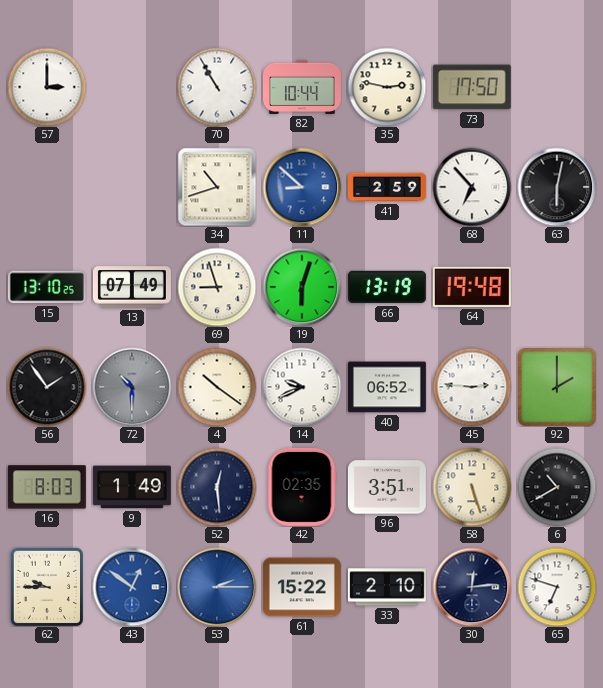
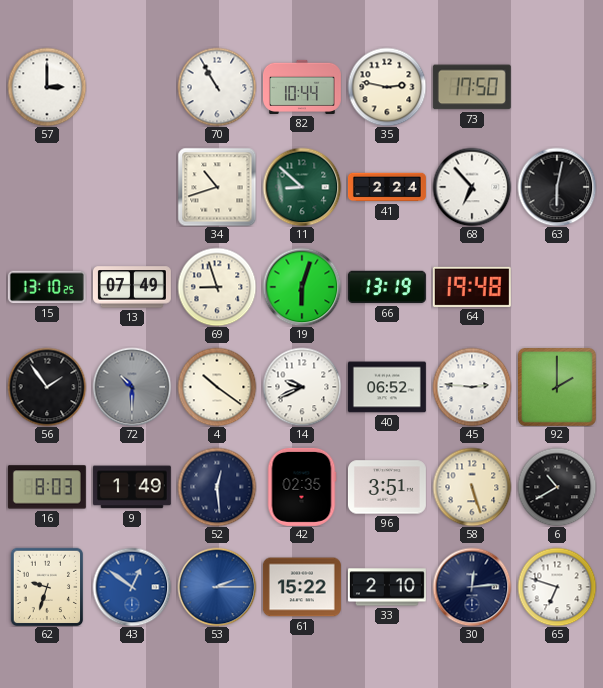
11 dial: blue -> green (302, 187)
41: 2:59 -> 2:24 (387, 187)
62: 9:45 -> 9:33 (47, 587)
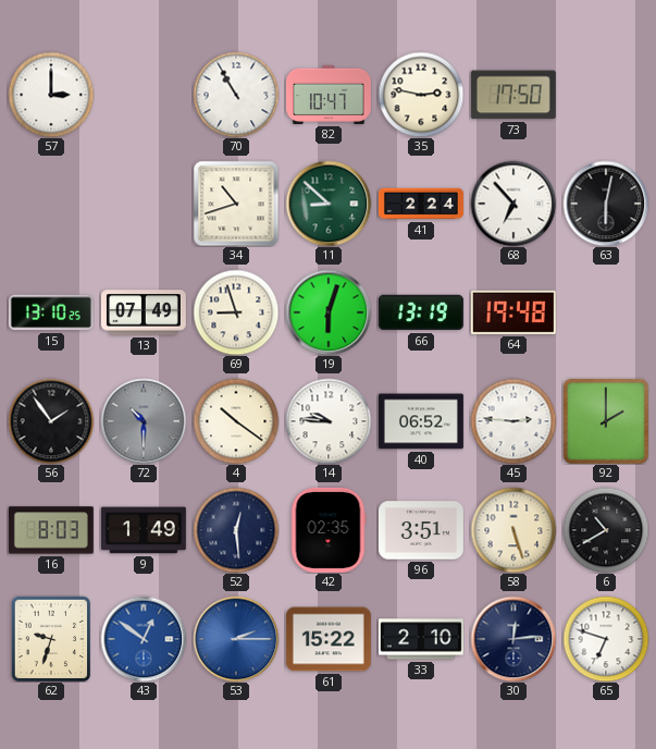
82: 10:44 -> 10:47 (329, 95)
14: 9:41 -> 9:46 (329, 421)
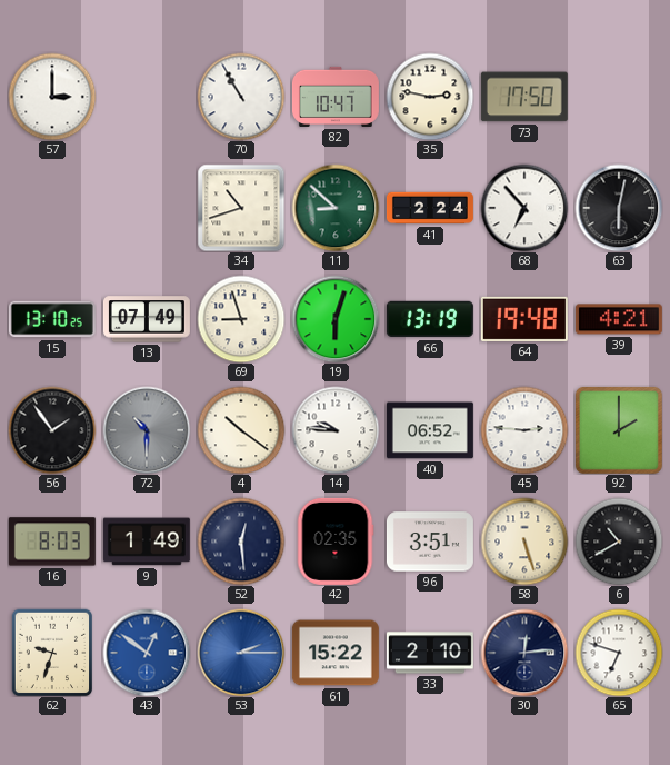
39: none -> 4:21 (619, 319)
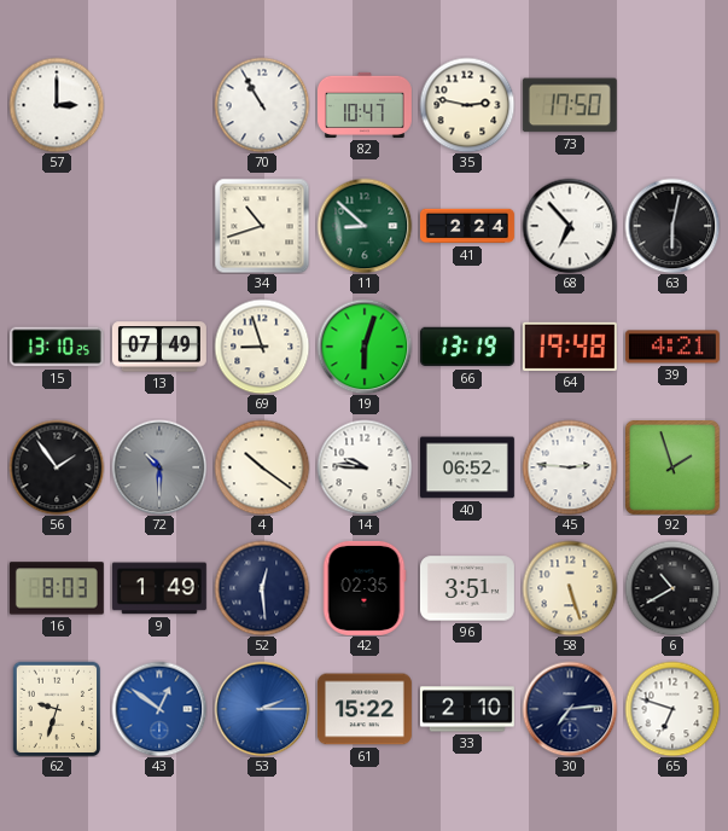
92: 2:00 -> 1:57 (672, 467)
30: 12:14 -> 7:14 (570, 709)
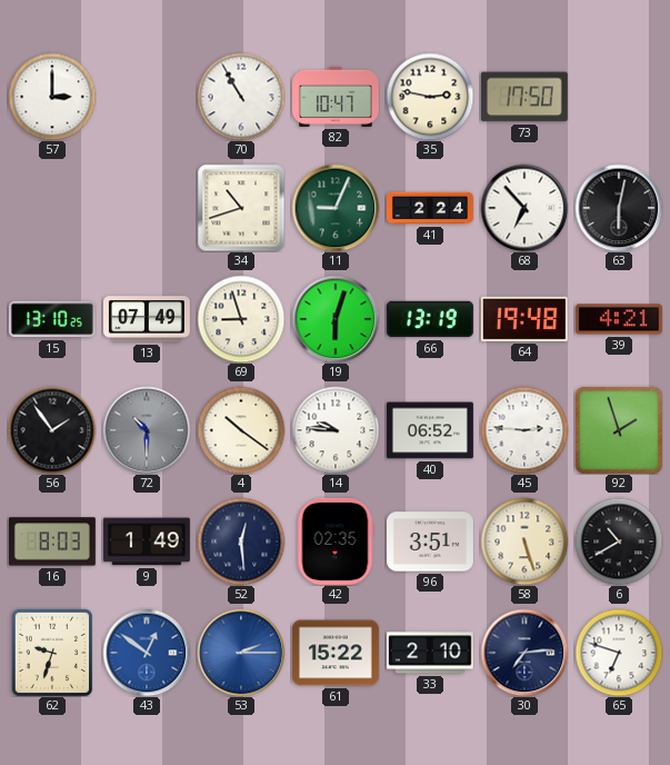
11: 8:52 -> 9:04 (336, 208)
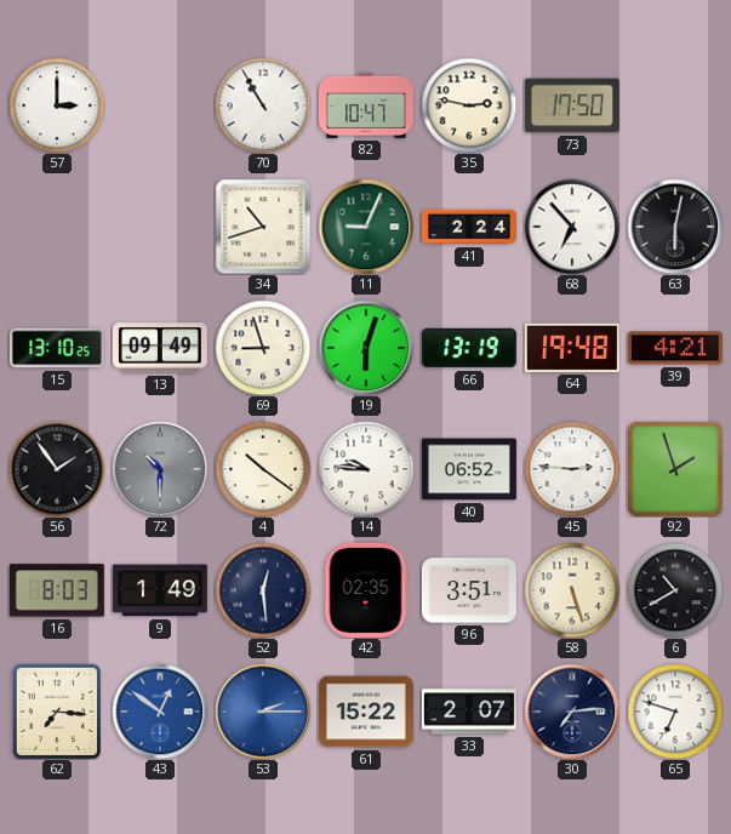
13: 07:49 -> 09:49 (160, 348)
62: 9:33 -> 7:16 (57, 712)
33: 2:10 -> 2:07 (469, 712)
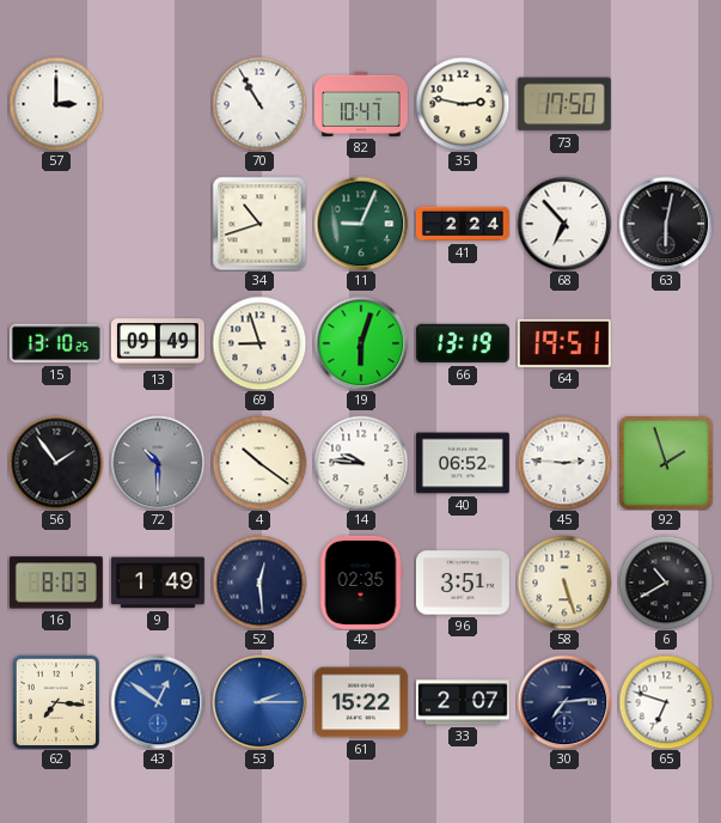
64: 19:48 -> 19:51 (564, 343)
39: 4:21 -> none (675, 348)
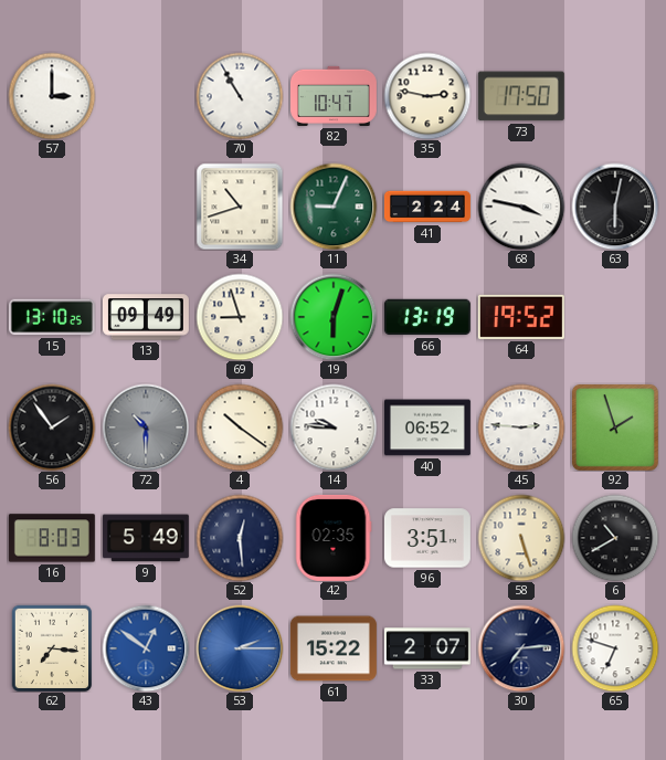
68: 6:53 -> 3:47 (521, 207)
64: 19:51 -> 19:52 (521, 317)
9: 1:49 -> 5:49 (146, 538)
